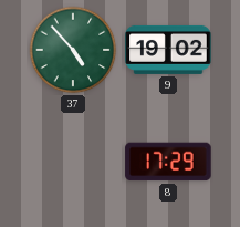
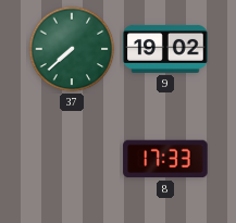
37: 4:53 -> 7:38 (72, 49)
8: 17:29 -> 17:33 (165, 159)
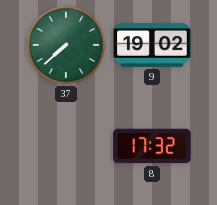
8: 17:33 -> 17:32 (152, 146)
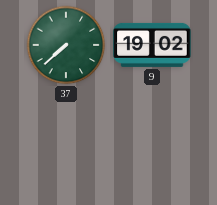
8: 17:32 -> none (152, 146)
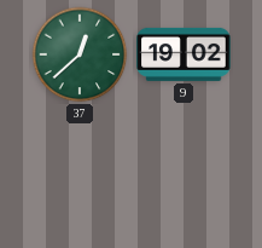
37: 7:38 -> 12:38 (80, 54)
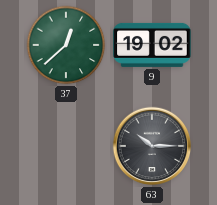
63: none -> 10:15 (152, 146)
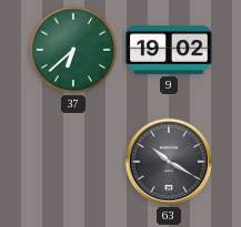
37: 12:38 -> 6:38 (73, 50)
63: 10:15 -> 10:20 (169, 162)
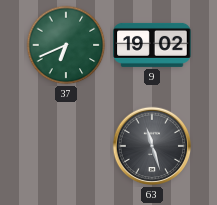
37: 6:38 -> 6:41 (66, 45)
63: 10:20 -> 11:27 (152, 146)
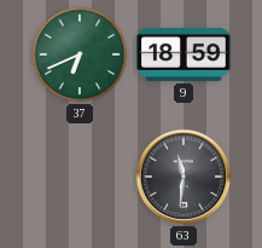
9: 19:02 -> 18:59 (184, 54)
63: 11:27 -> 11:31 (184, 177)
